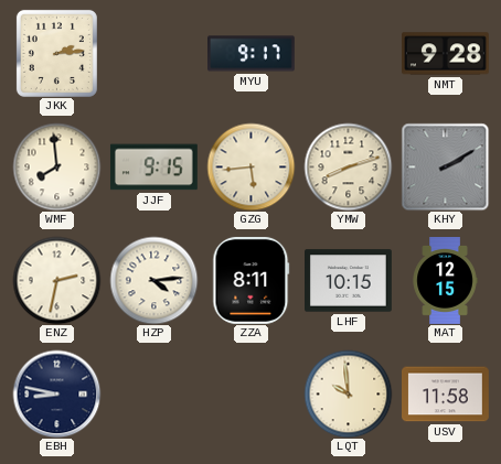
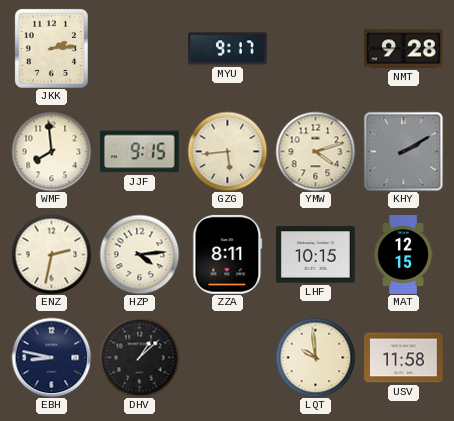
YMW: 8:12 -> 4:12 (315, 151)
DHV: none -> 1:08 (139, 357)
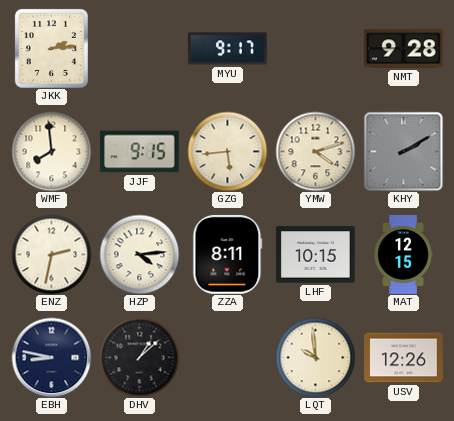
USV: 11:58 -> 12:26 (404, 358)
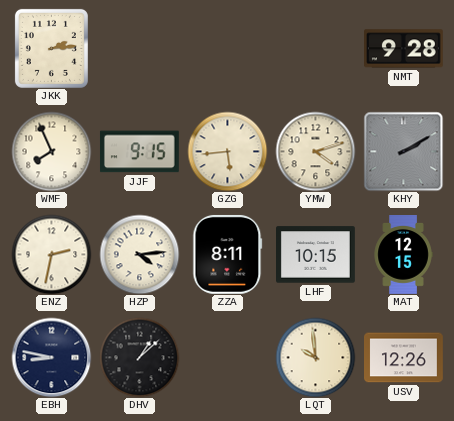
MYU: 9:17 -> none (228, 49)
WMF: 7:59 -> 7:56 (51, 151)
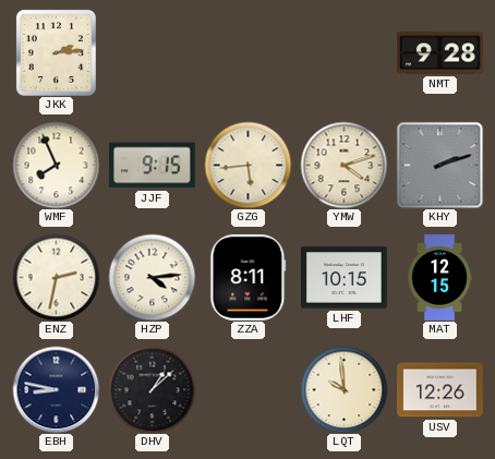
KHY: 2:10 -> 2:12 (439, 165)
